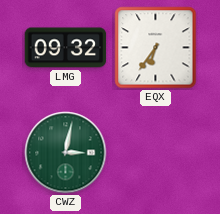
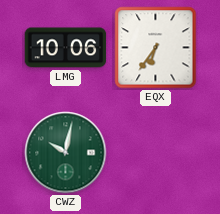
LMG: 09:32 -> 10:06 (66, 48)
CWZ: 3:02 -> 10:02 (66, 153)
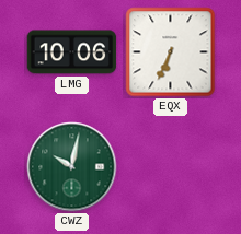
EQX: 6:36 -> 6:34 (171, 52)
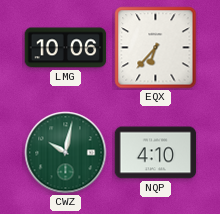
EQX: 6:34 -> 6:37 (156, 48)
NQP: none -> 4:10 (156, 153)
